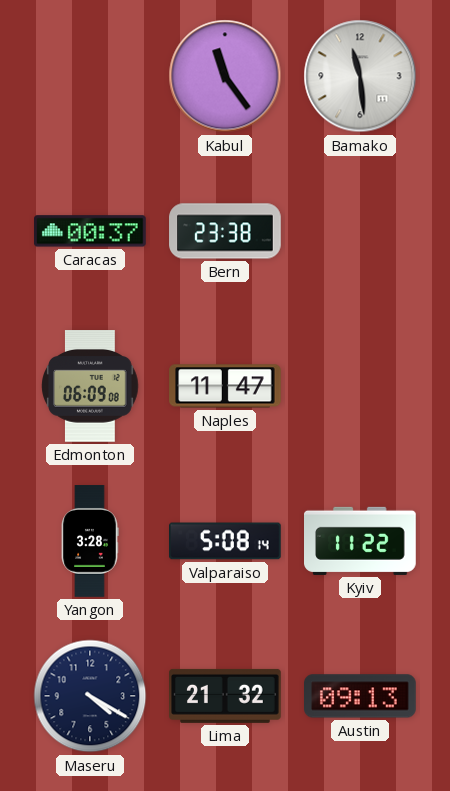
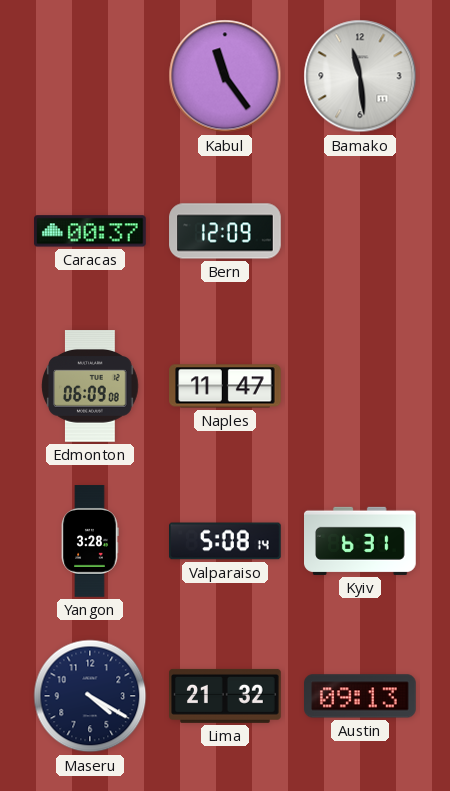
Bern: 23:38 -> 12:09 (225, 231)
Kyiv: 11:22 -> 6:31 (360, 541)
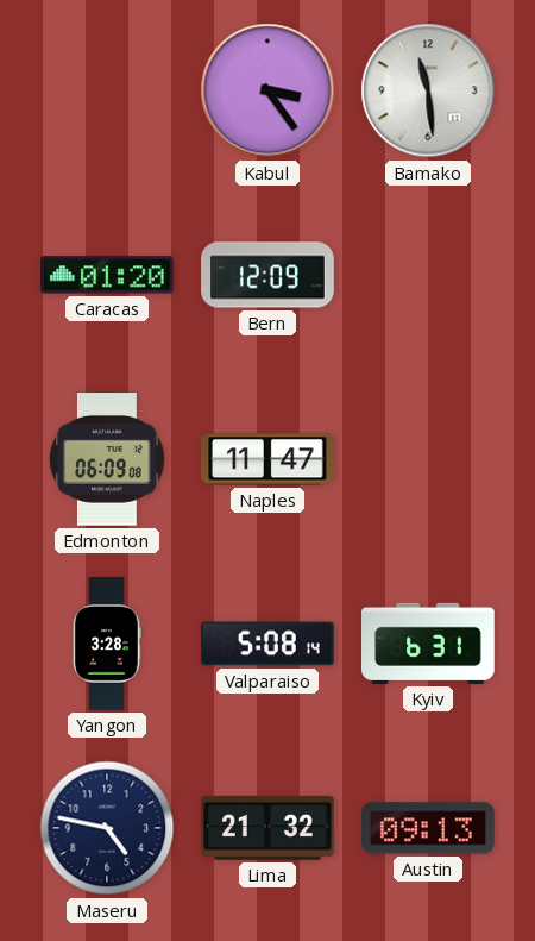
Kabul: 11:24 -> 3:24 (267, 90)
Caracas: 00:37 -> 01:20 (108, 275)
Maseru: 4:20 -> 4:47 (107, 828)
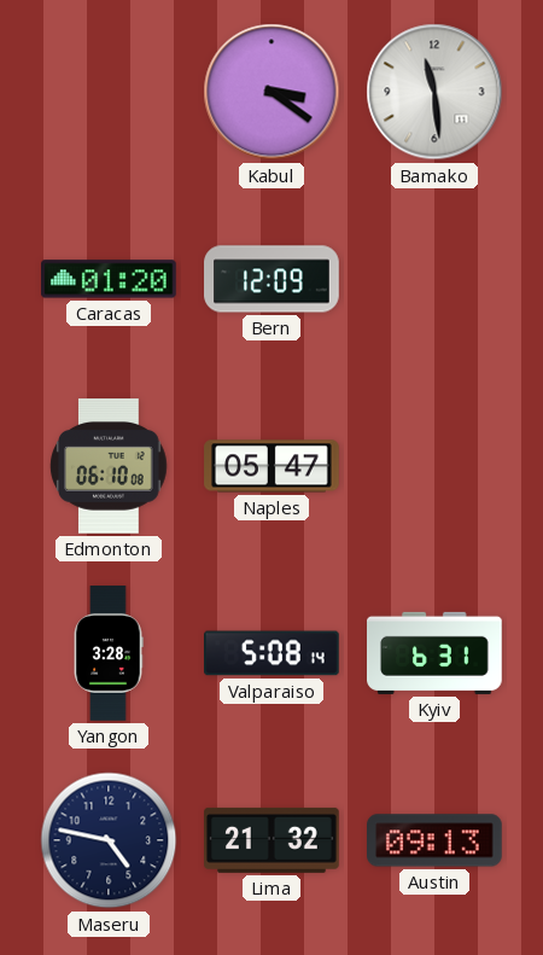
Kabul: 3:24 -> 3:21 (271, 92)
Edmonton: 06:09 -> 06:10 (109, 466)
Naples: 11:47 -> 05:47 (271, 466)
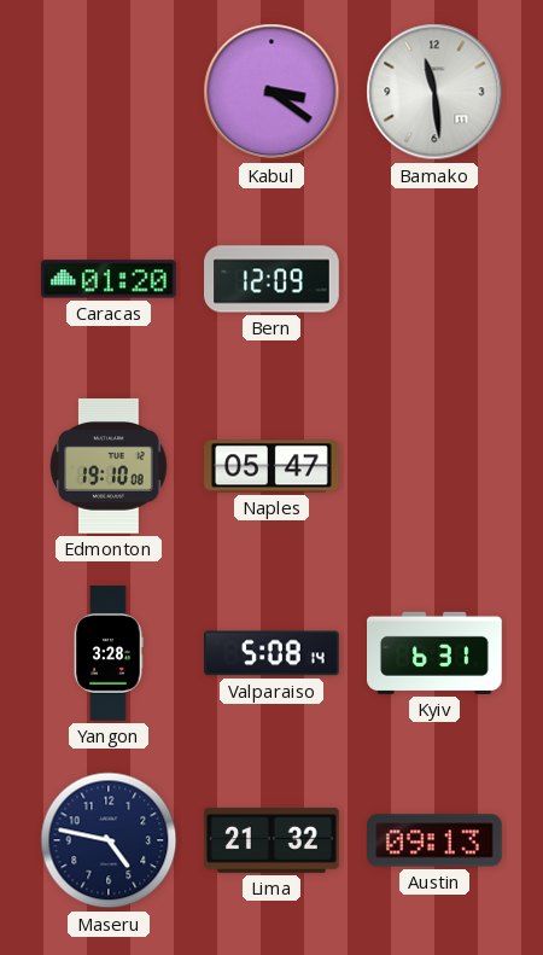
Edmonton: 06:10 -> 19:10 (109, 466)
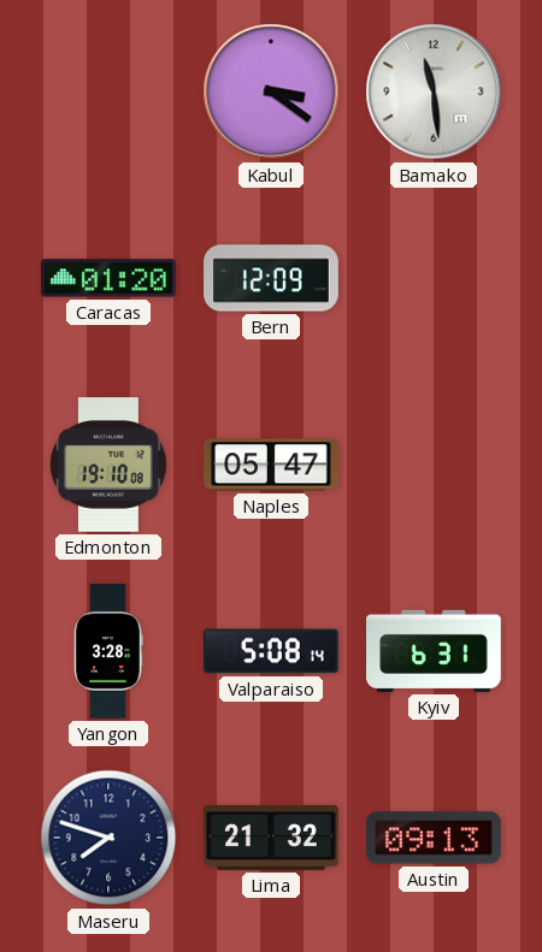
Maseru: 4:47 -> 7:48 (108, 838)
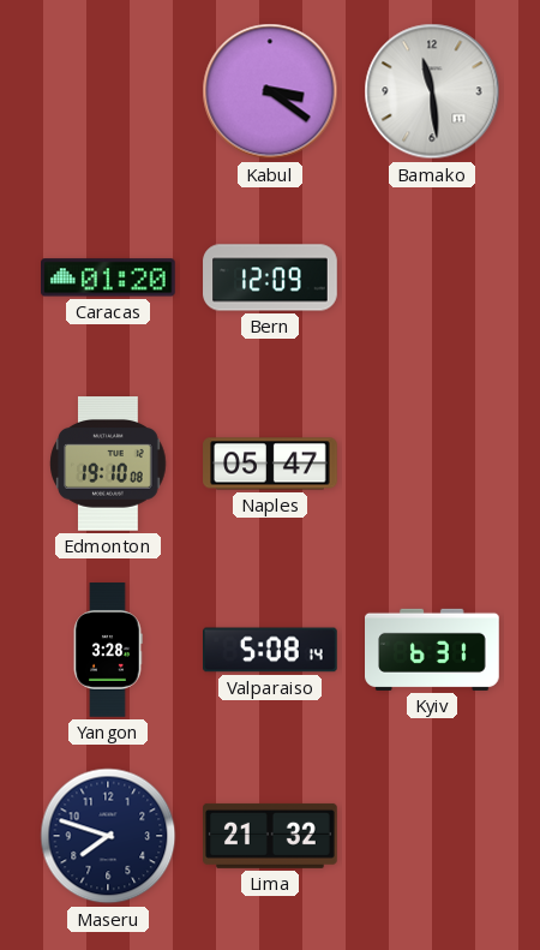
Austin: 09:13 -> none (435, 838)
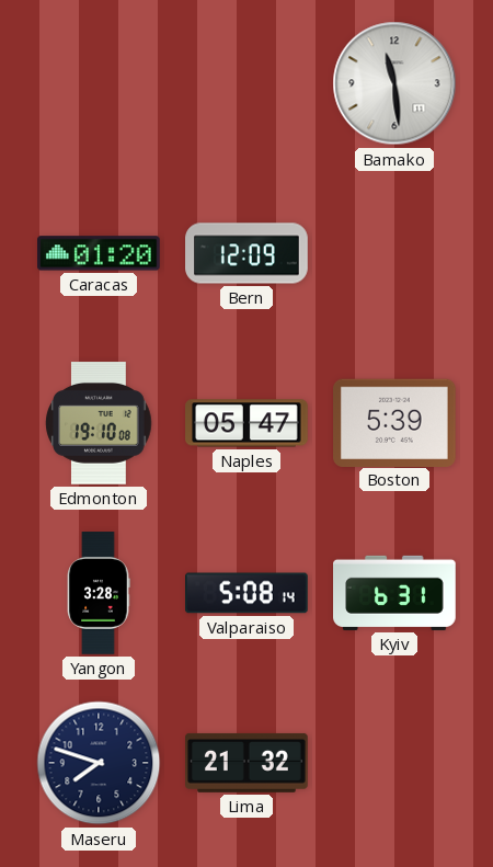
Kabul: 3:21 -> none (270, 91)
Boston: none -> 5:39 (395, 422)
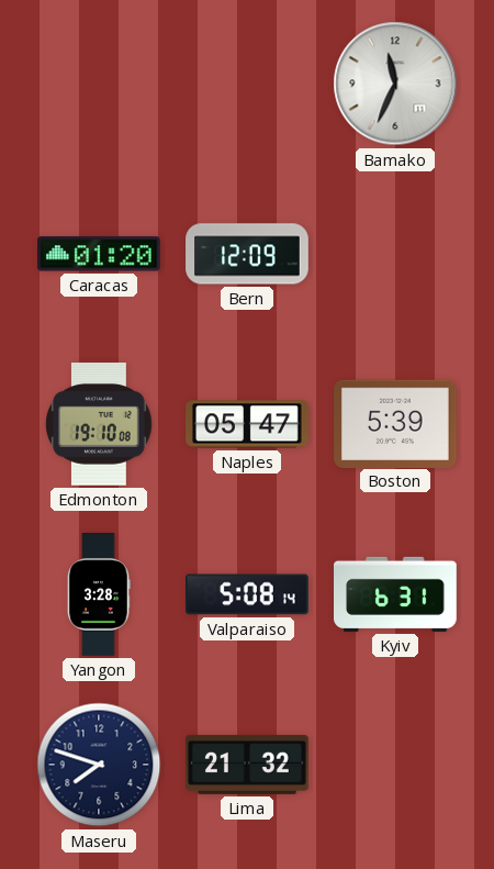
Bamako: 11:29 -> 11:34 (395, 83)
